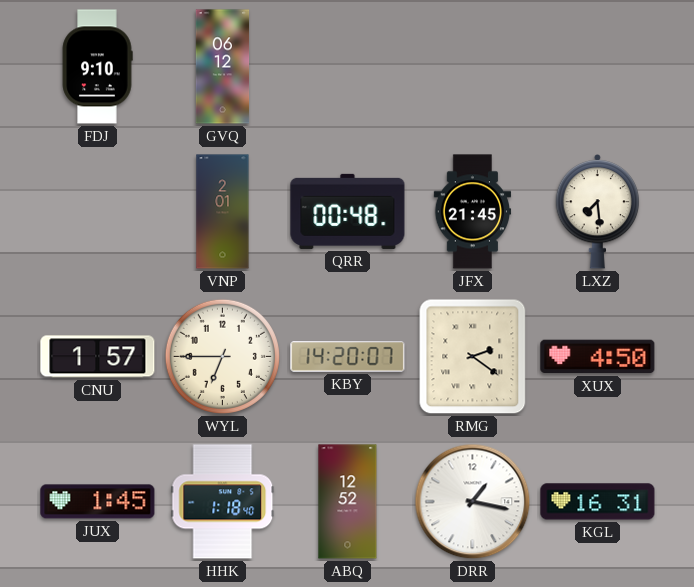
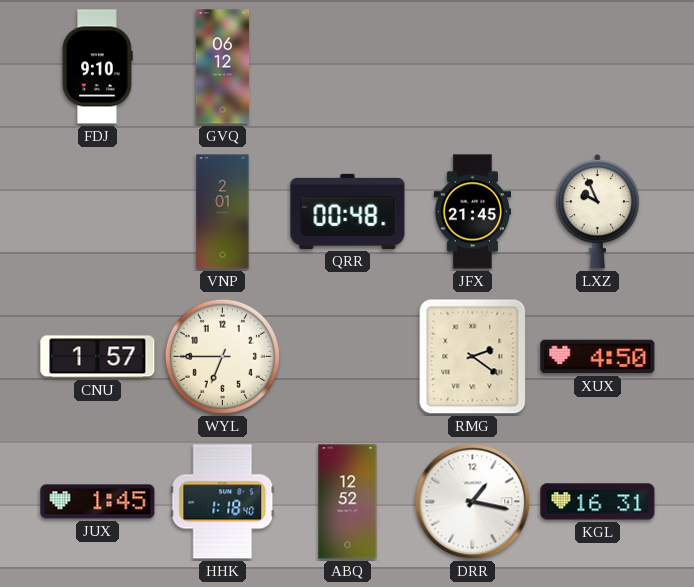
LXZ: 7:29 -> 9:56 (598, 212)
KBY: 14:20 -> none (348, 357)
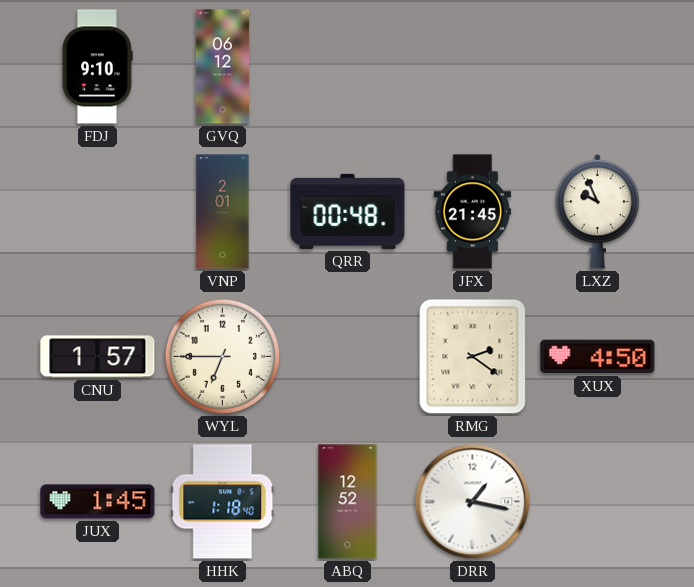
KGL: 16:31 -> none (598, 502)
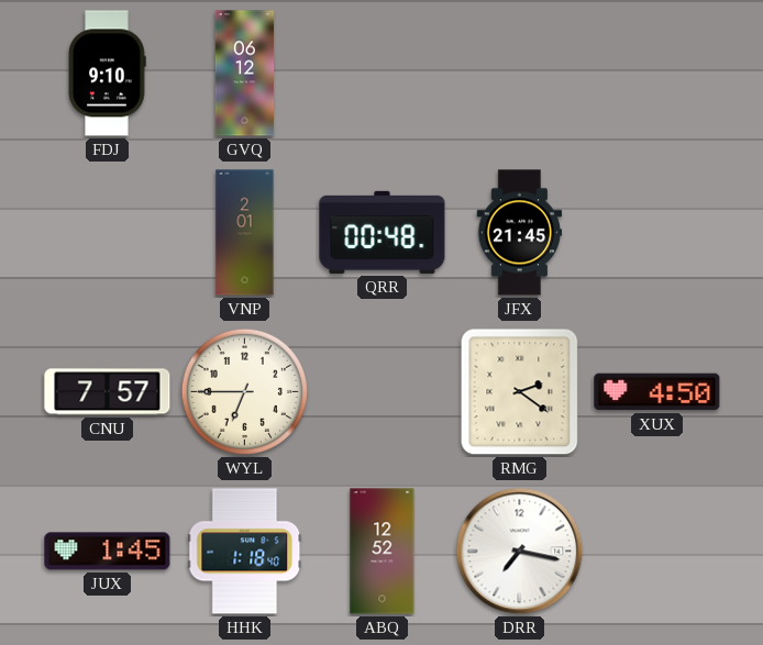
LXZ: 9:56 -> none (598, 212)
CNU: 1:57 -> 7:57 (108, 392)
DRR: 1:17 -> 7:17 (520, 552)
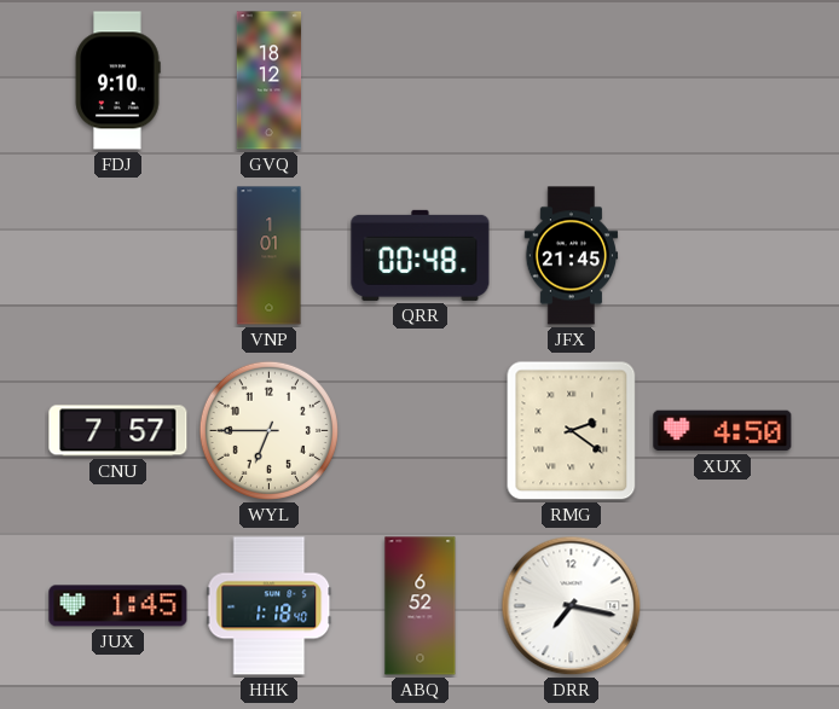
GVQ: 06:12 -> 18:12 (270, 81)
VNP: 2:01 -> 1:01 (270, 256)
ABQ: 12:52 -> 6:52 (421, 606)
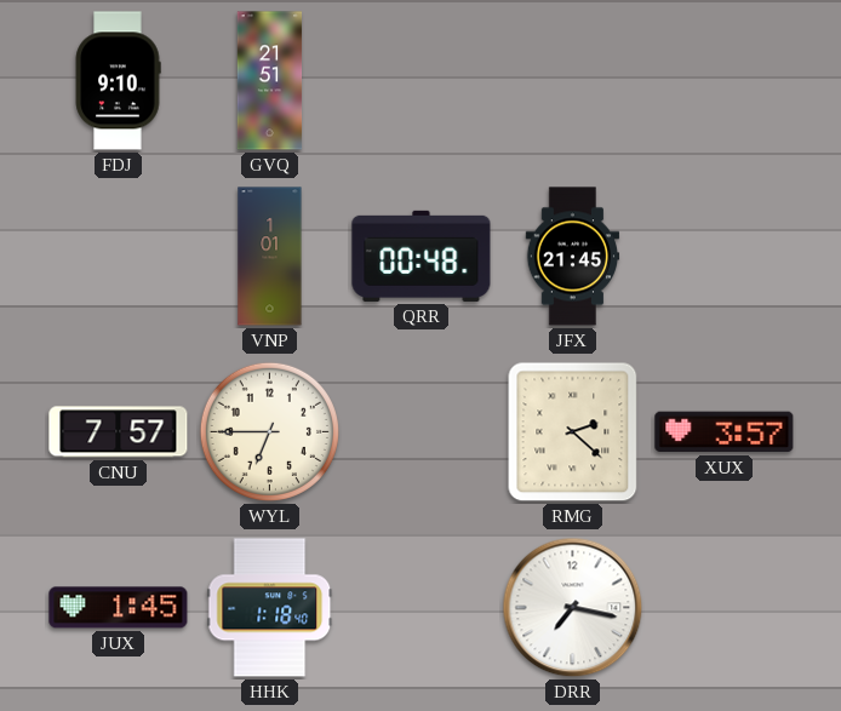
GVQ: 18:12 -> 21:51 (270, 81)
RMG: 2:21 -> 2:22 (573, 432)
XUX: 4:50 -> 3:57 (725, 432)
ABQ: 6:52 -> none (421, 606)
